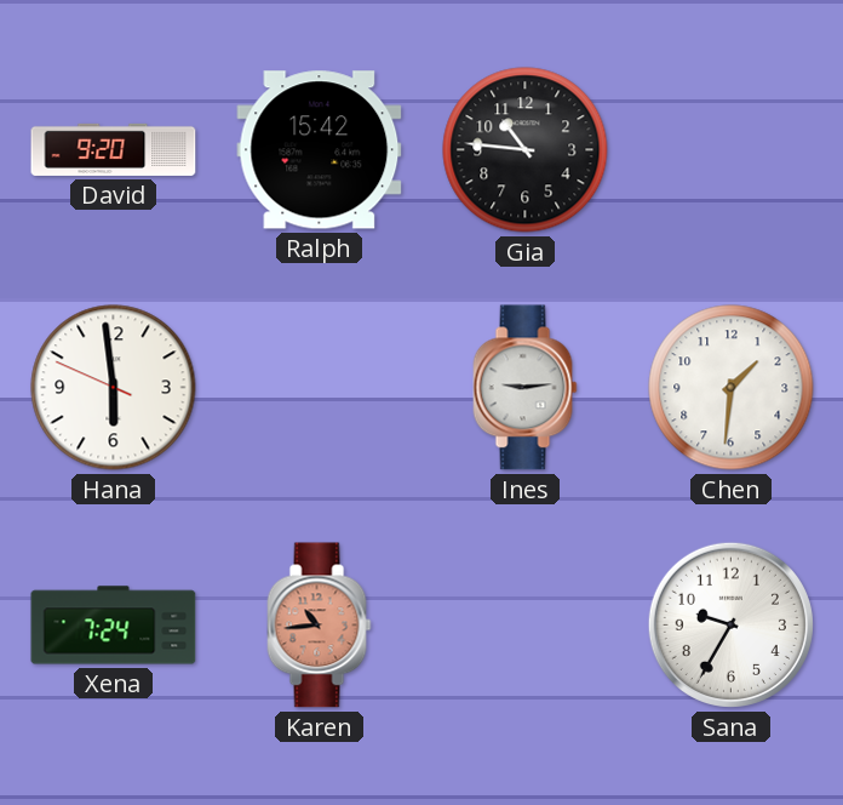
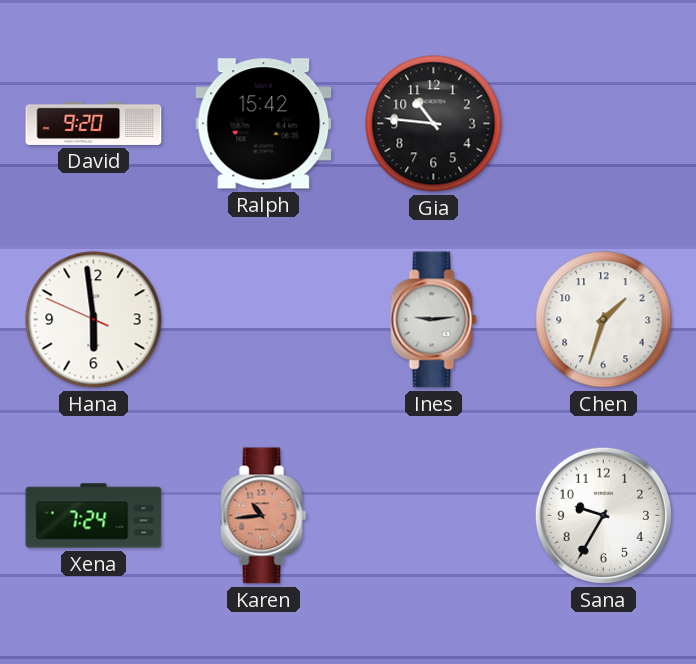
Chen: 1:31 -> 1:33 (604, 320)
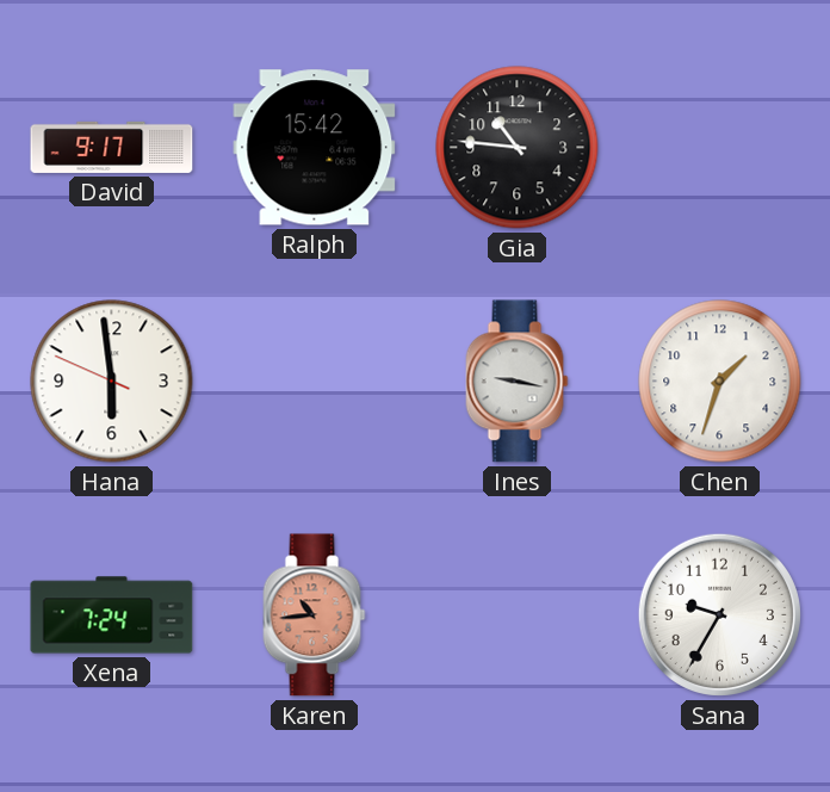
David: 9:20 -> 9:17 (112, 147)
Ines: 9:14 -> 9:17 (518, 382)
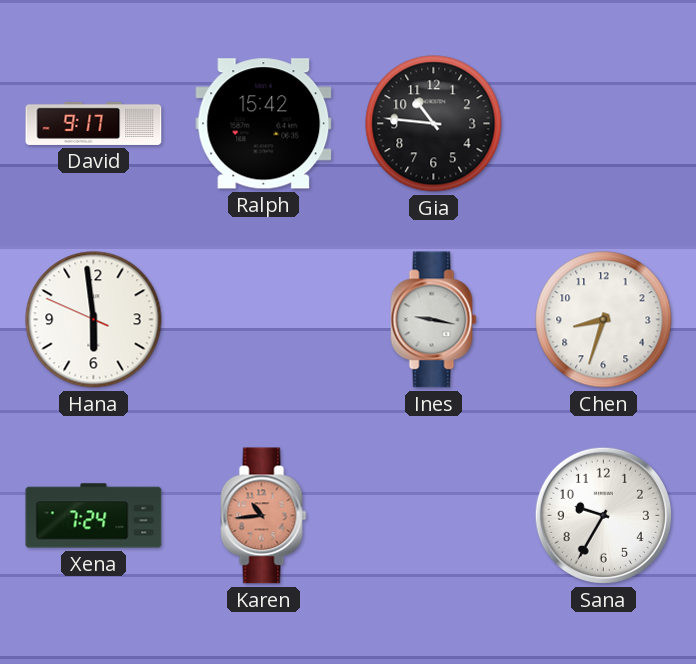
Chen: 1:33 -> 8:33 (604, 320)
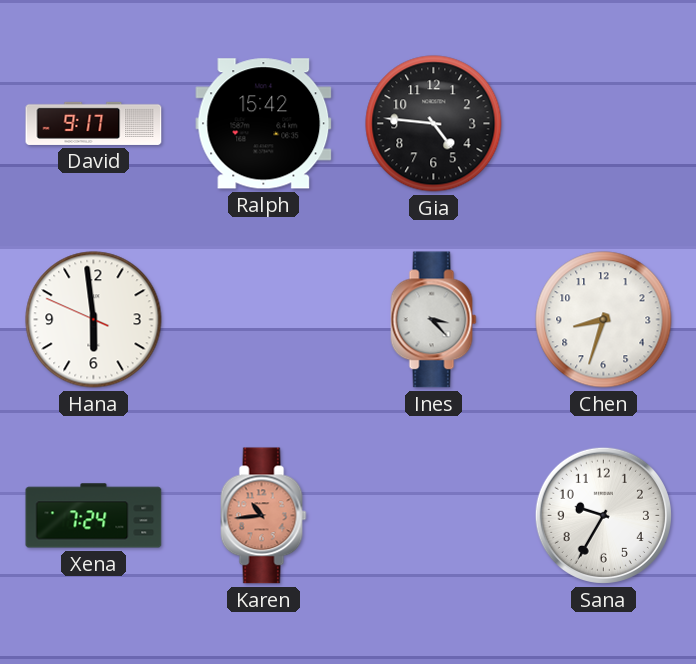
Gia: 10:46 -> 4:46 (434, 124)
Ines: 9:17 -> 3:23 (434, 320)
